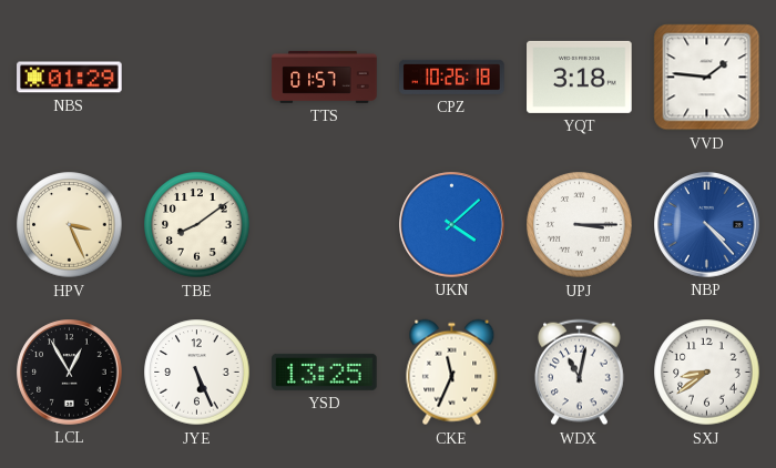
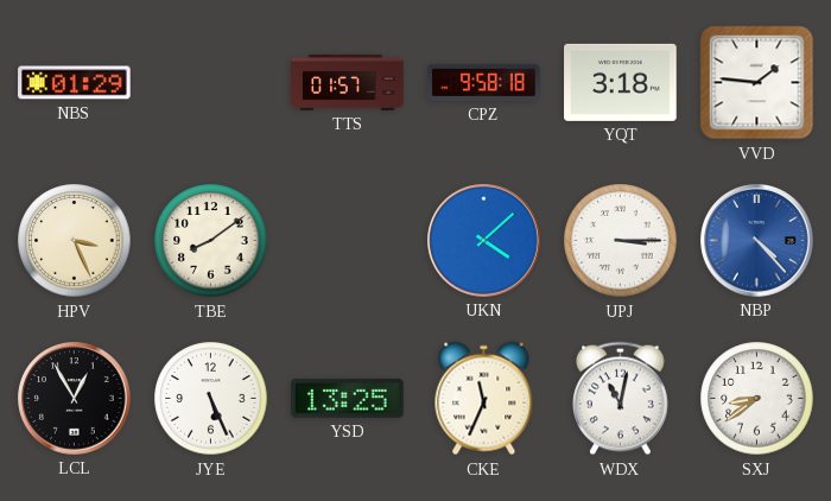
CPZ: 10:26 -> 9:58 (484, 82)
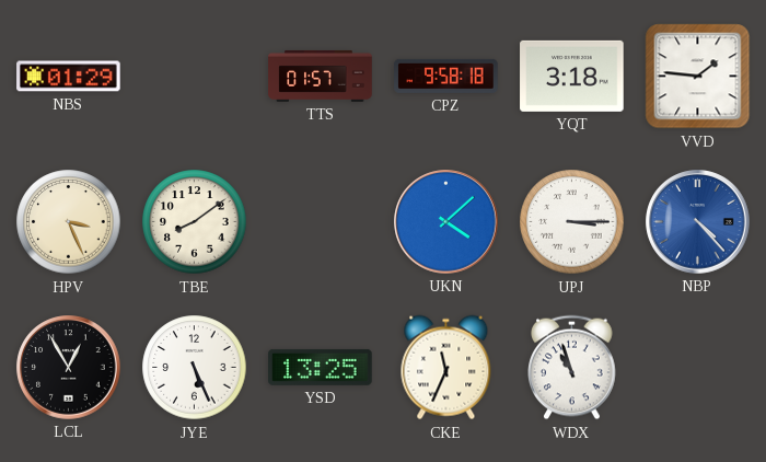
WDX: 11:02 -> 10:57 (572, 368)
SXJ: 8:39 -> none (757, 399)
